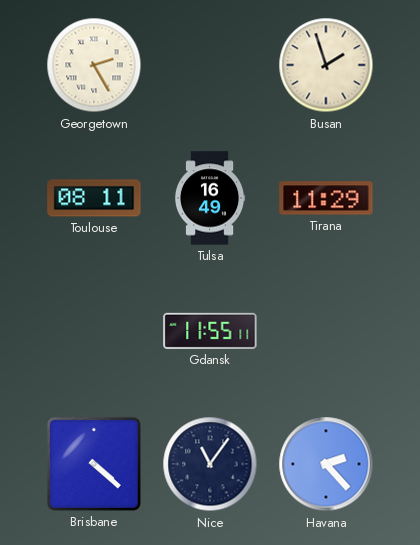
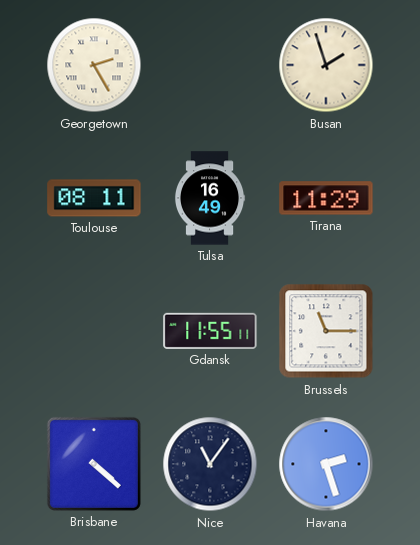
Brussels: none -> 11:15 (326, 331)
Havana: 2:23 -> 2:27 (326, 464)
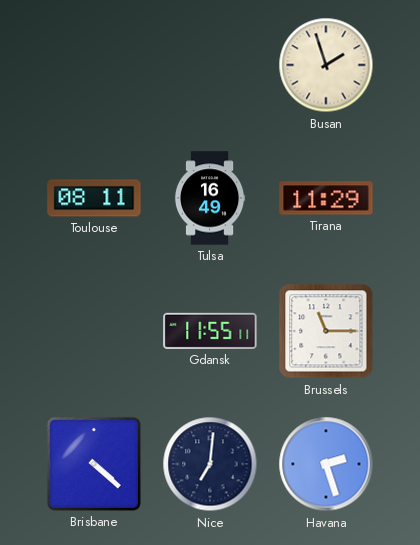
Georgetown: 2:25 -> none (94, 65)
Nice: 11:06 -> 7:01 (210, 464)
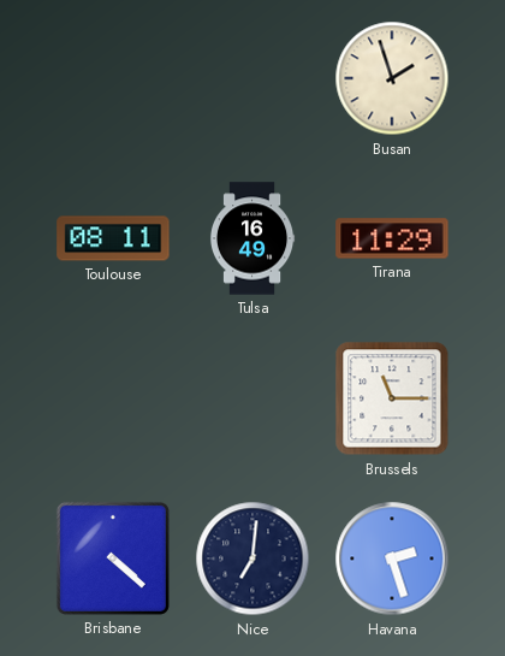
Gdansk: 11:55 -> none (210, 331)
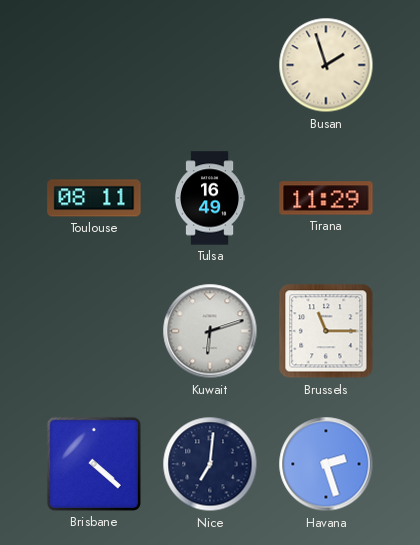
Kuwait: none -> 6:12 (210, 331)
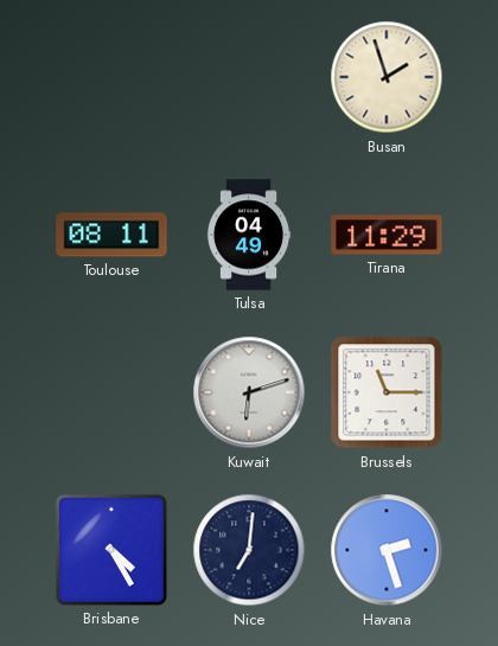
Tulsa: 16:49 -> 04:49 (249, 235)
Brisbane: 4:22 -> 4:25 (111, 550)
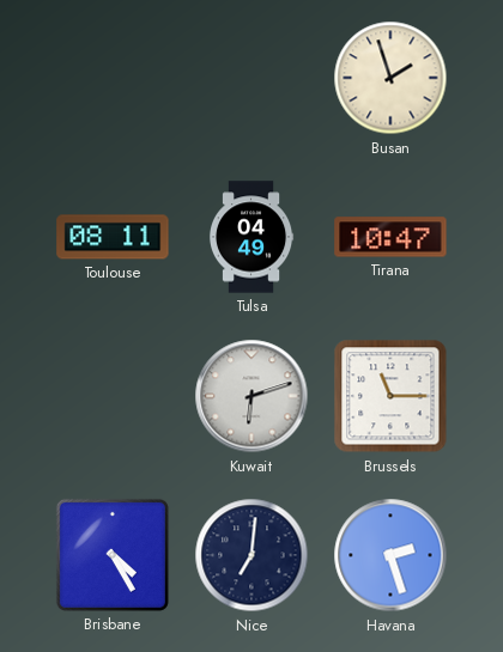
Tirana: 11:29 -> 10:47 (390, 237)
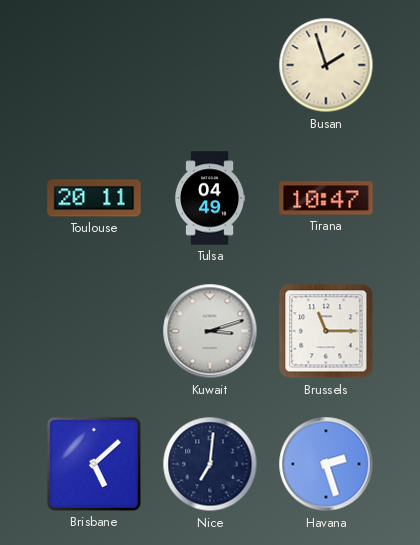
Toulouse: 08:11 -> 20:11 (94, 198)
Kuwait: 6:12 -> 3:12 (210, 331)
Brisbane: 4:25 -> 5:08 (94, 464)
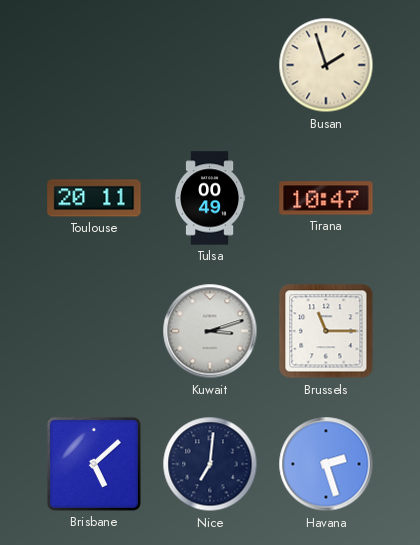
Tulsa: 04:49 -> 00:49 (210, 198)
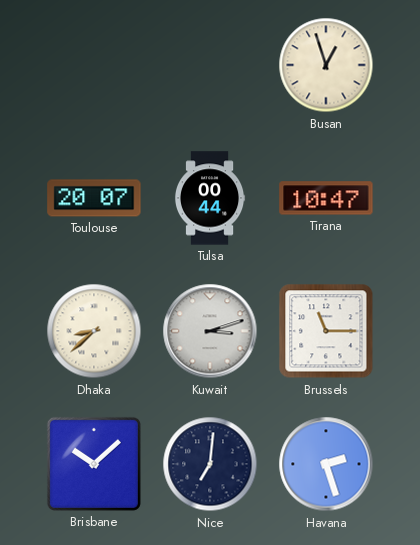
Busan: 1:57 -> 12:57 (326, 65)
Toulouse: 20:11 -> 20:07 (94, 198)
Tulsa: 00:49 -> 00:44 (210, 198)
Dhaka: none -> 8:38 (94, 331)
Brisbane: 5:08 -> 10:08 (94, 464)
